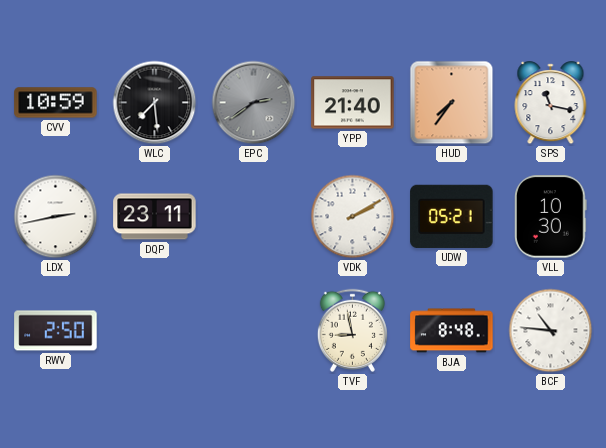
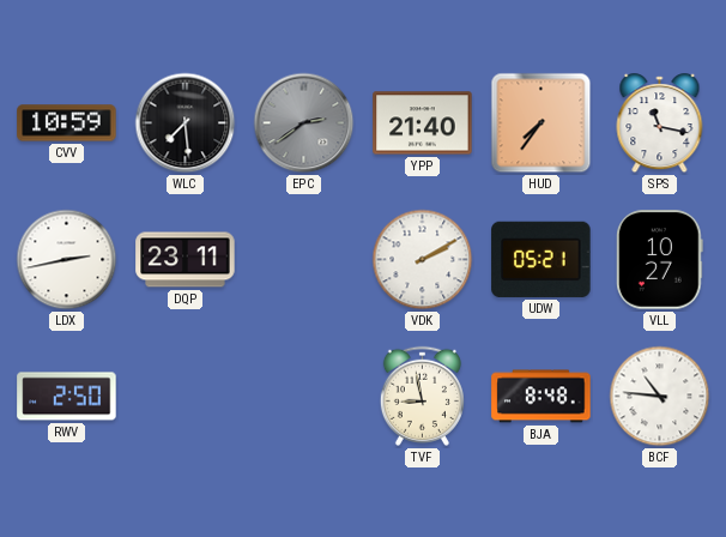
VLL: 10:30 -> 10:27 (660, 260)
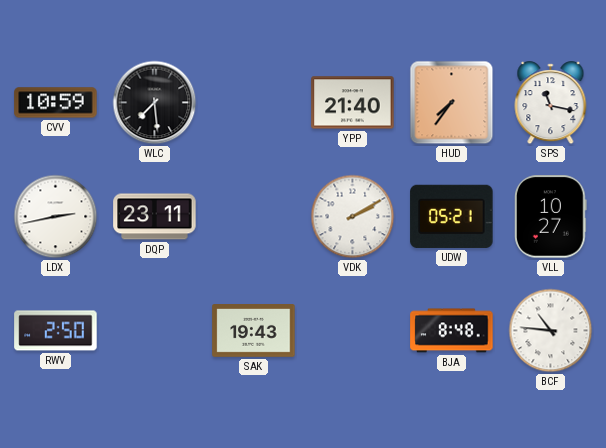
EPC: 2:39 -> none (304, 123)
SAK: none -> 19:43 (254, 331)
TVF: 8:58 -> none (422, 396)
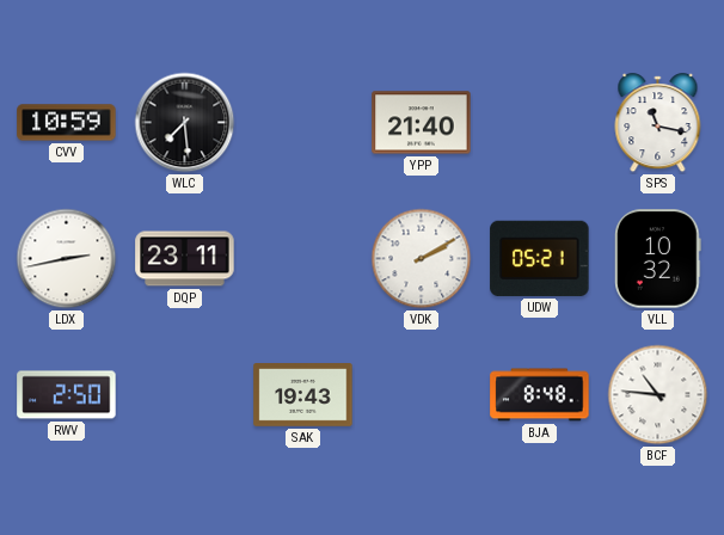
HUD: 7:36 -> none (452, 103)
VLL: 10:27 -> 10:32 (658, 259)
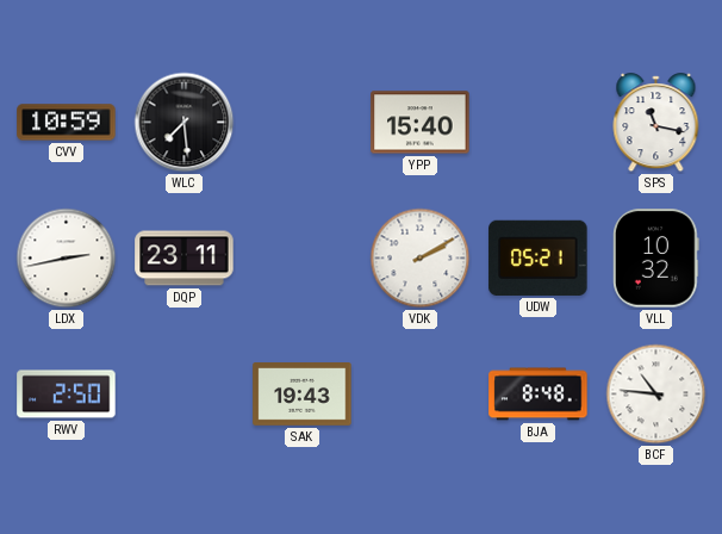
YPP: 21:40 -> 15:40 (421, 123)
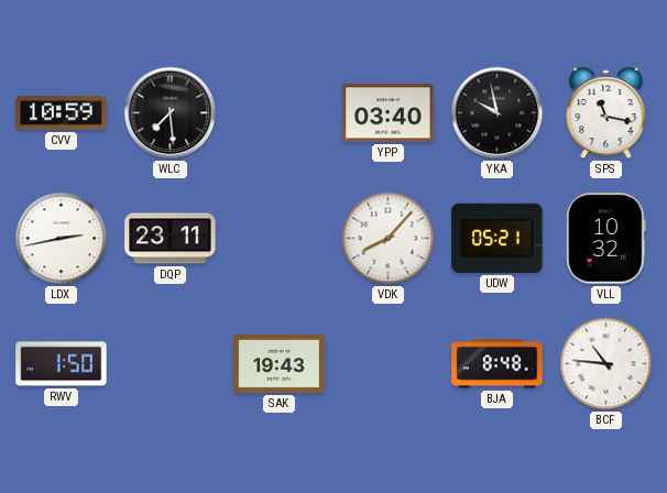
YPP: 15:40 -> 03:40 (389, 113)
YKA: none -> 9:58 (497, 113)
VDK: 2:10 -> 8:07 (389, 239)
RWV: 2:50 -> 1:50 (62, 364)
